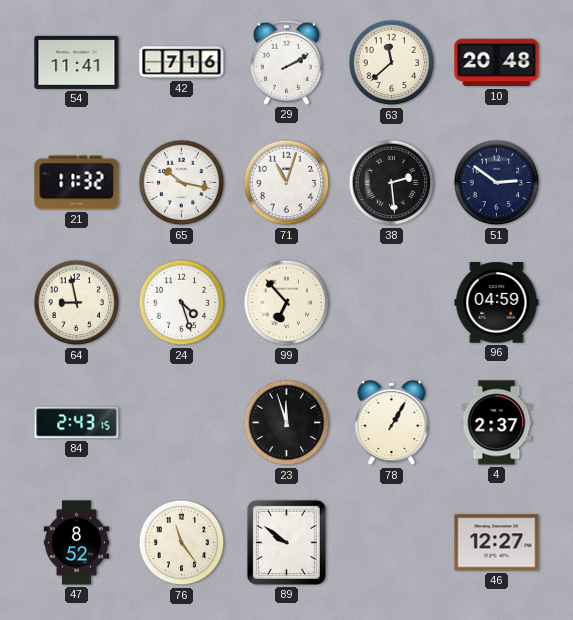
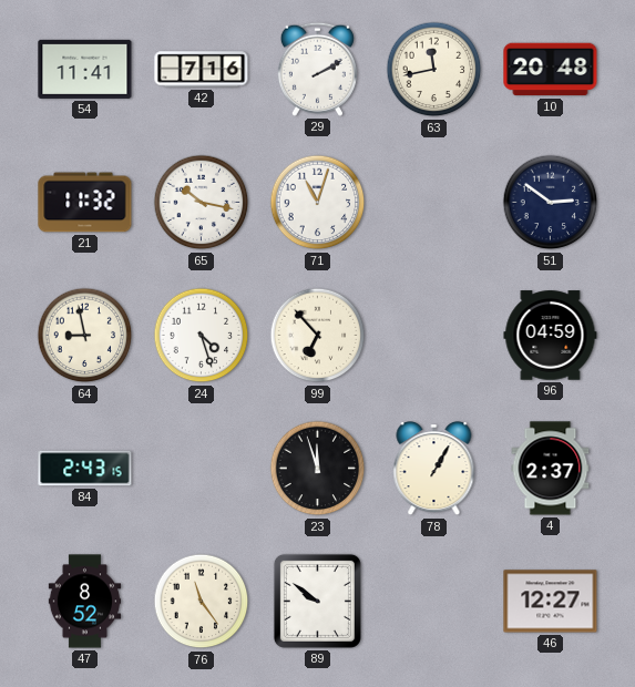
63: 11:38 -> 11:43 (434, 70)
38: 2:29 -> none (392, 183)
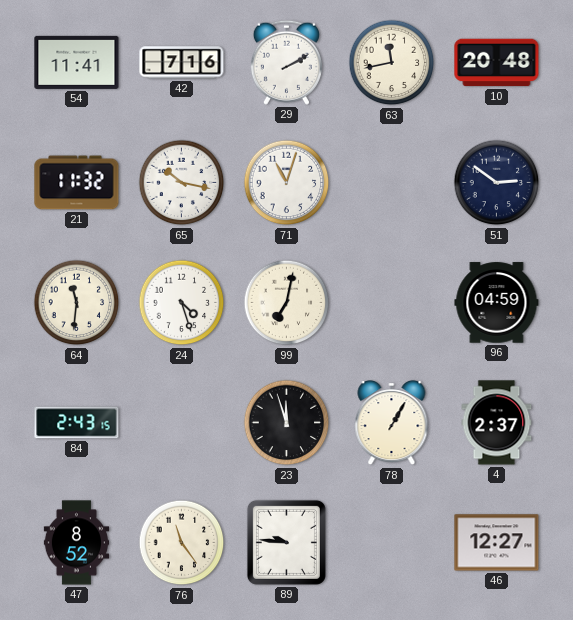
64: 8:58 -> 11:31 (77, 303)
99: 6:53 -> 7:02 (287, 303)
89: 9:51 -> 9:46 (286, 542)
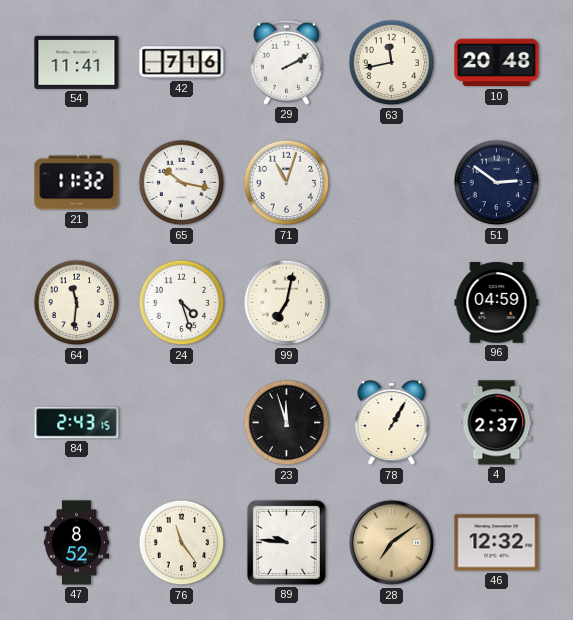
28: none -> 7:09 (392, 543)
46: 12:27 -> 12:32 (497, 543)
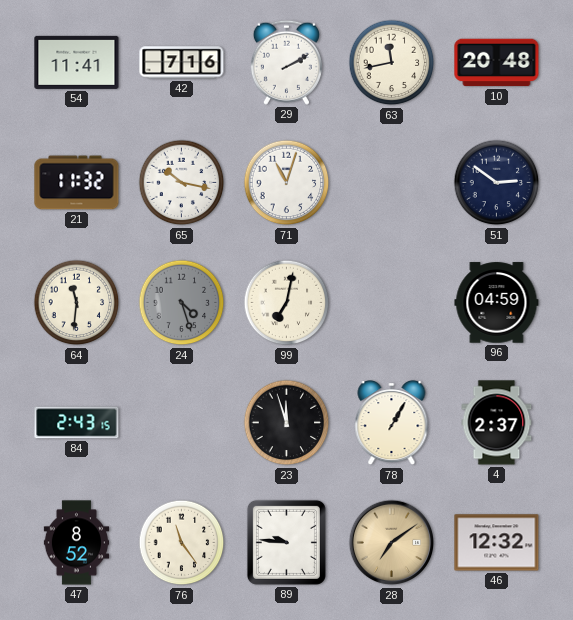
24 dial: white -> grey (182, 303)
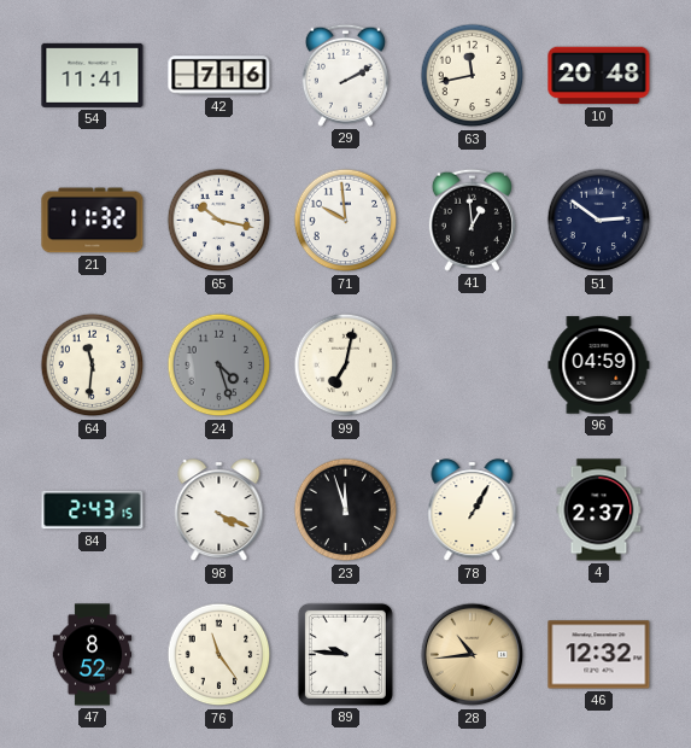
71: 11:03 -> 9:59 (346, 221)
41: none -> 12:59 (472, 220)
98: none -> 4:19 (219, 512)
28: 7:09 -> 10:44 (473, 655)
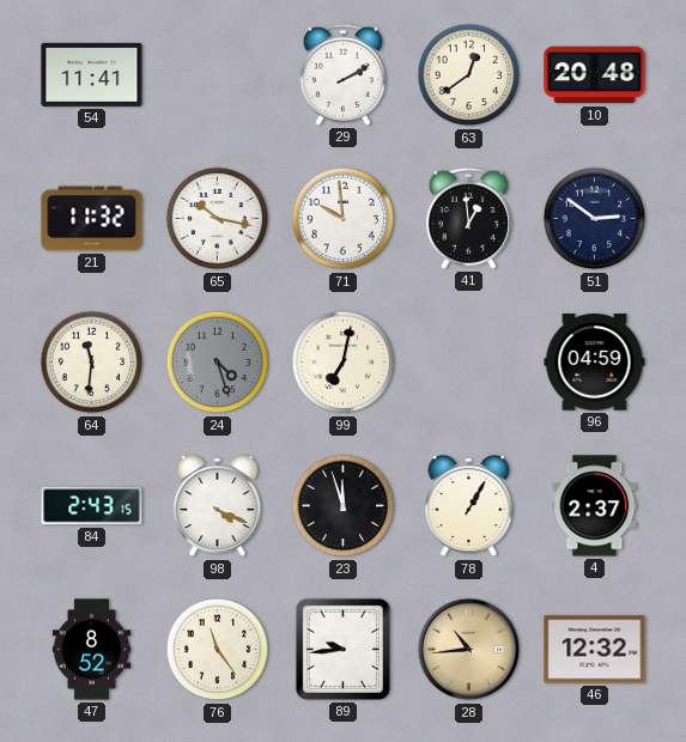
42: 7:16 -> none (219, 76)
63: 11:43 -> 12:39 (469, 75)
89: 9:46 -> 9:44 (342, 649)
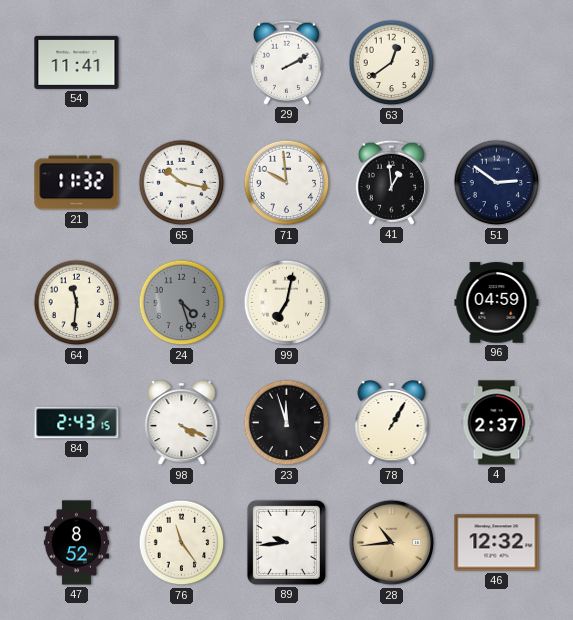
10: 20:48 -> none (595, 75)
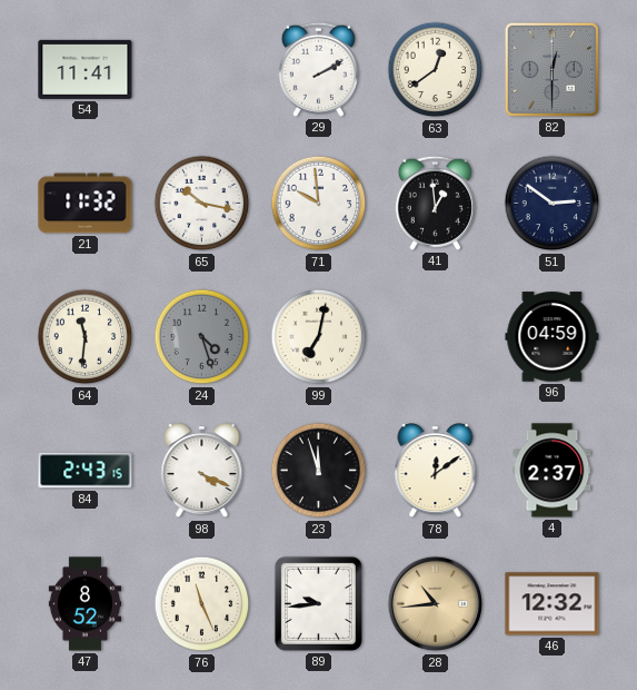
82: none -> 12:30 (551, 69)
78: 1:05 -> 12:09 (436, 472)
76: 11:24 -> 11:26 (202, 604)
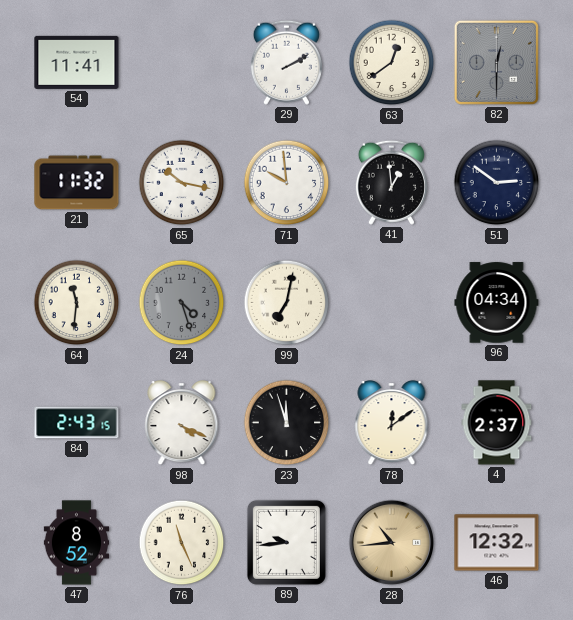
96: 04:59 -> 04:34 (497, 303)
